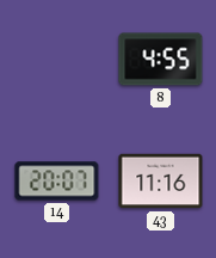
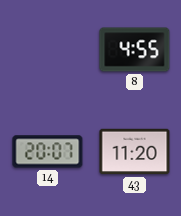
43: 11:16 -> 11:20 (135, 152)
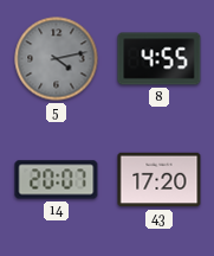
5: none -> 4:13 (57, 59)
43: 11:20 -> 17:20 (160, 180)
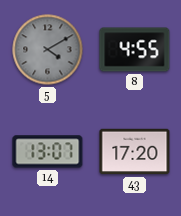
5: 4:13 -> 4:10 (48, 50)
14: 20:07 -> 13:07 (48, 152)
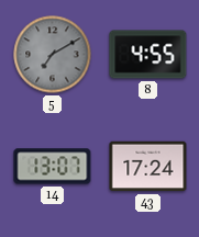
5: 4:10 -> 7:10 (53, 55)
43: 17:20 -> 17:24 (148, 167)
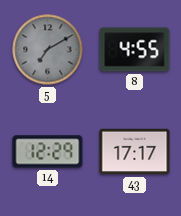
14: 13:07 -> 12:29 (48, 152)
43: 17:24 -> 17:17 (135, 152)
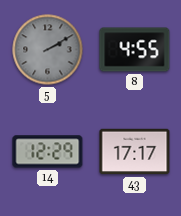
5: 7:10 -> 2:10 (48, 50)
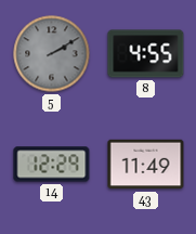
43: 17:17 -> 11:49 (146, 165)
